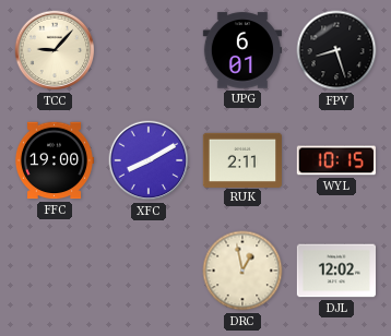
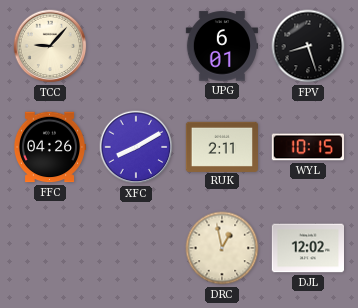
FFC: 19:00 -> 04:26 (49, 147)
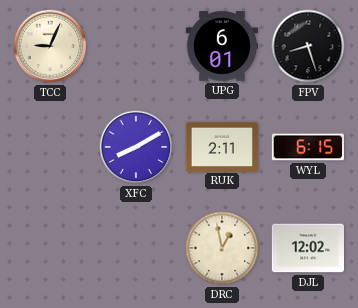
TCC: 9:07 -> 9:04 (50, 46)
FFC: 04:26 -> none (49, 147)
WYL: 10:15 -> 6:15 (308, 147)
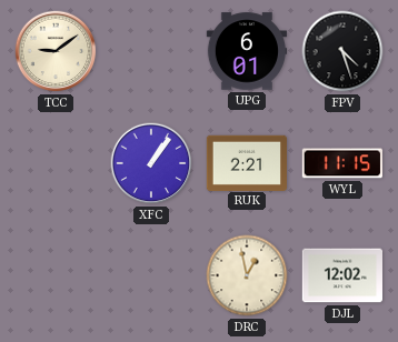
TCC: 9:04 -> 9:09 (56, 51)
FPV: 8:27 -> 4:27 (342, 51)
XFC: 8:10 -> 1:06 (151, 163)
RUK: 2:11 -> 2:21 (246, 162)
WYL: 6:15 -> 11:15 (342, 163)
